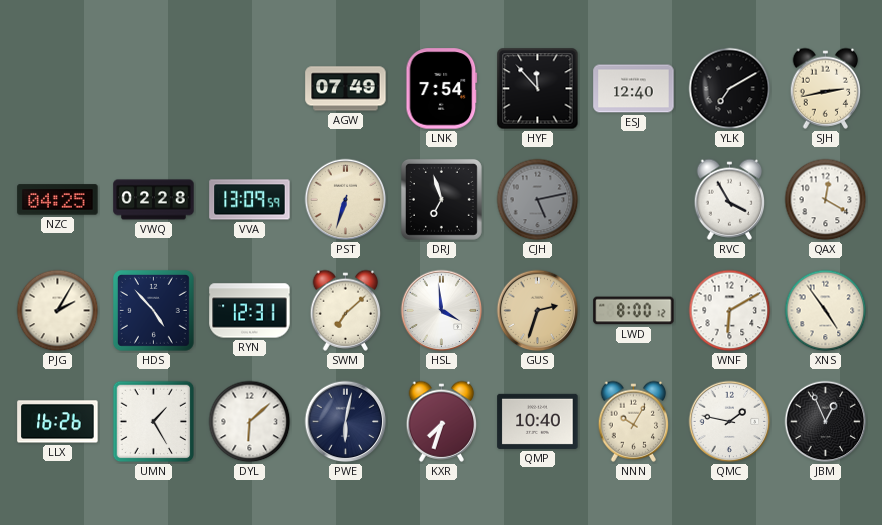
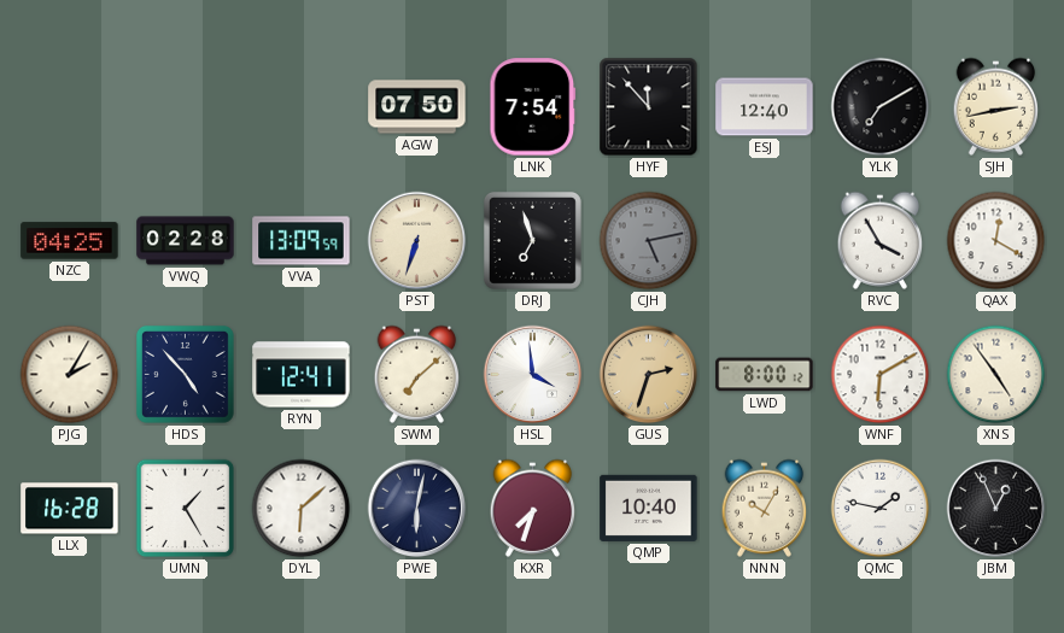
AGW: 07:49 -> 07:50 (417, 107)
RYN: 12:31 -> 12:41 (302, 375)
LLX: 16:26 -> 16:28 (70, 509)
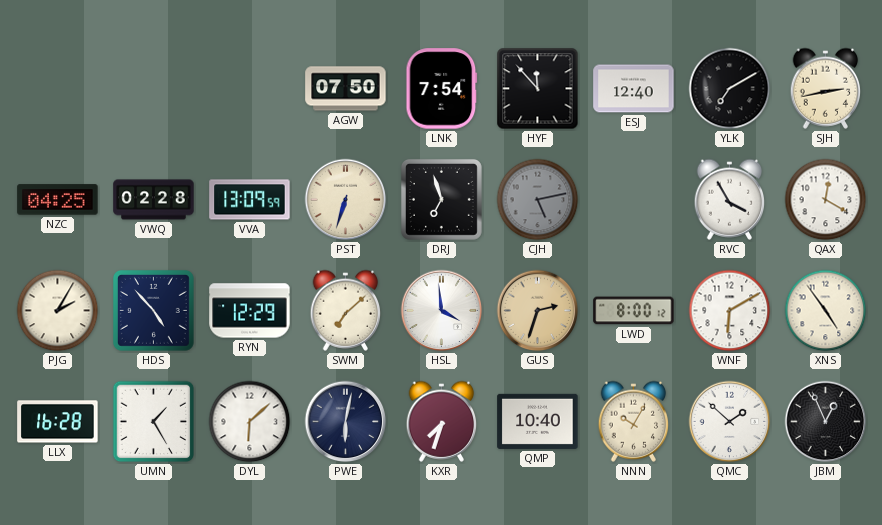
RYN: 12:41 -> 12:29 (250, 311)
QMC: 1:47 -> 1:52 (730, 422)
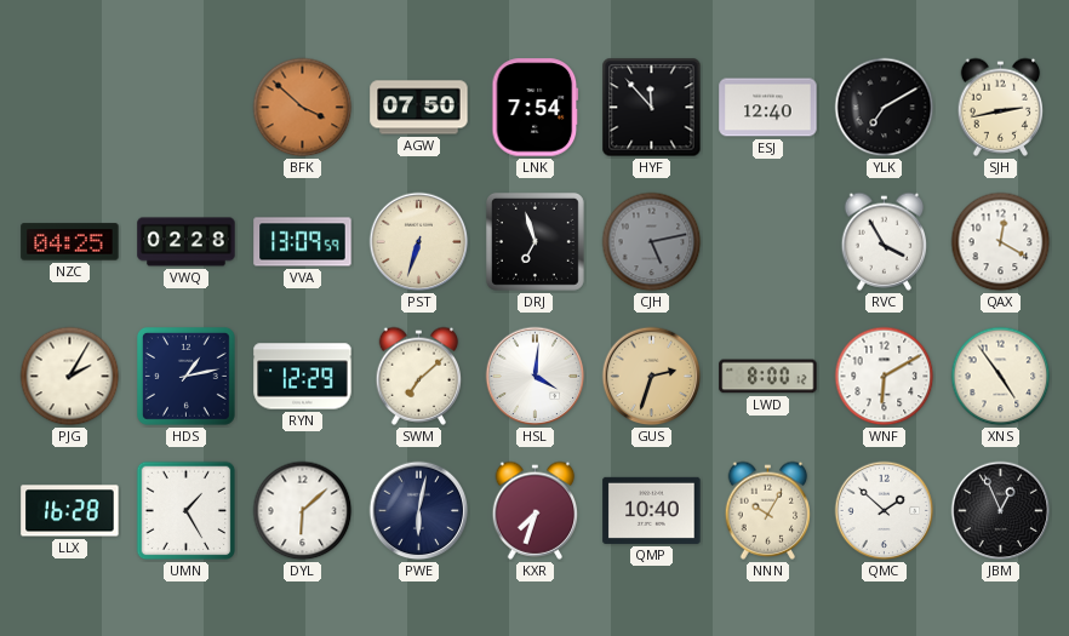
BFK: none -> 3:52 (303, 108)
HDS: 4:53 -> 1:13 (185, 376)
HSL: 3:59 -> 4:01 (536, 377)
